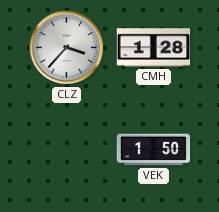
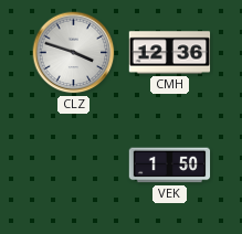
CLZ: 3:37 -> 3:48 (74, 53)
CMH: 1:28 -> 12:36 (170, 53)
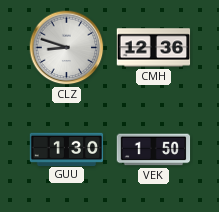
CLZ: 3:48 -> 8:48 (67, 48)
GUU: none -> 1:30 (67, 149)
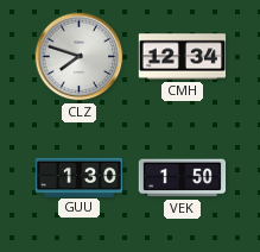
CLZ: 8:48 -> 7:48 (80, 57)
CMH: 12:36 -> 12:34 (183, 57)
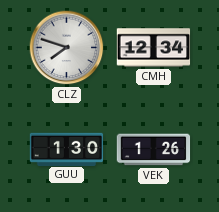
VEK: 1:50 -> 1:26 (154, 150)
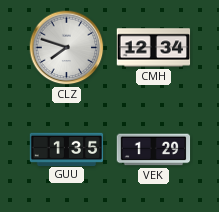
GUU: 1:30 -> 1:35 (67, 149)
VEK: 1:26 -> 1:29 (154, 150)
